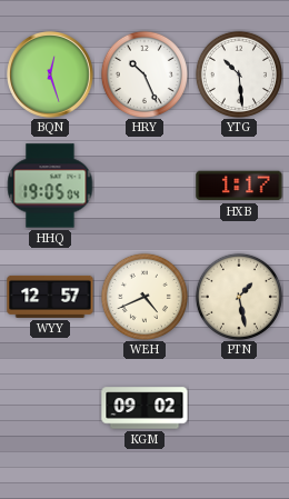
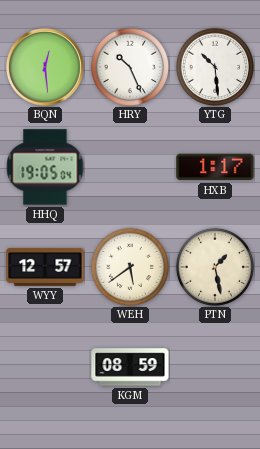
BQN: 12:27 -> 12:29 (46, 68)
WEH: 4:41 -> 5:39 (130, 267)
KGM: 09:02 -> 08:59 (130, 367)
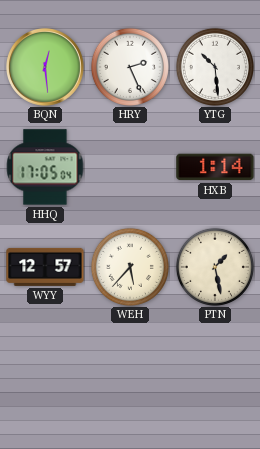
HRY: 10:26 -> 2:26 (130, 67)
HHQ: 19:05 -> 17:05 (45, 167)
HXB: 1:17 -> 1:14 (215, 167)
WEH: 5:39 -> 5:37 (130, 267)
KGM: 08:59 -> none (130, 367)
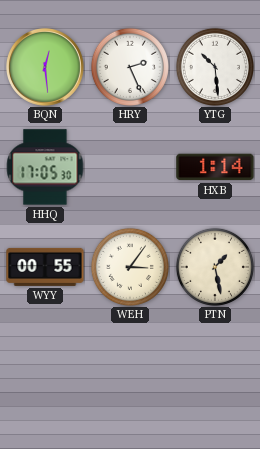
HHQ: 17:05:04 -> 17:05:30 (45, 167)
WYY: 12:57 -> 00:55 (45, 267)
WEH: 5:37 -> 3:06 (130, 267)
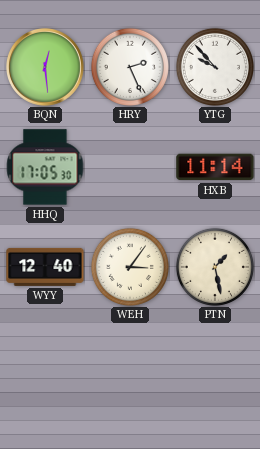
YTG: 10:29 -> 9:53 (215, 67)
HXB: 1:14 -> 11:14 (215, 167)
WYY: 00:55 -> 12:40 (45, 267)
